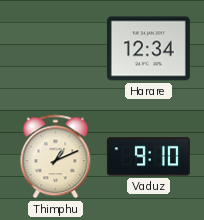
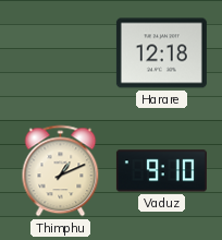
Harare: 12:34 -> 12:18 (161, 53)
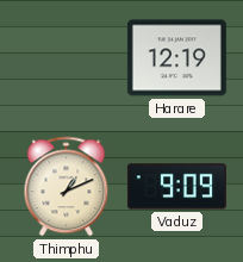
Harare: 12:18 -> 12:19 (176, 58)
Vaduz: 9:10 -> 9:09 (176, 187)
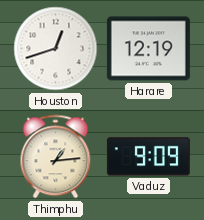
Houston: none -> 12:42 (56, 49)
Thimphu: 1:11 -> 1:14 (56, 157)
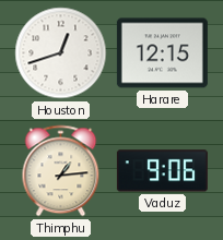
Harare: 12:19 -> 12:15 (162, 53)
Vaduz: 9:09 -> 9:06 (162, 171)
